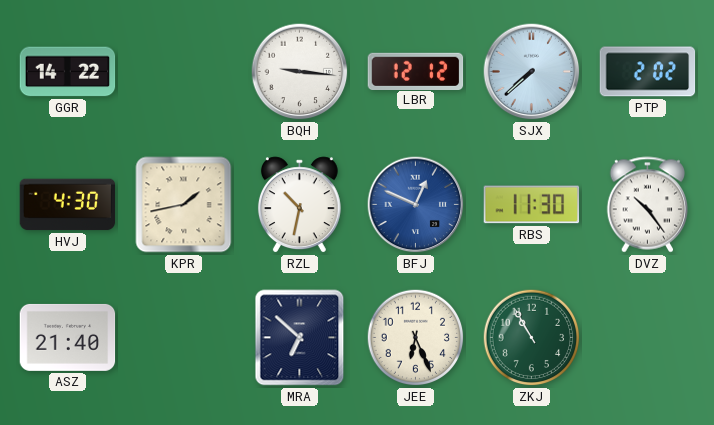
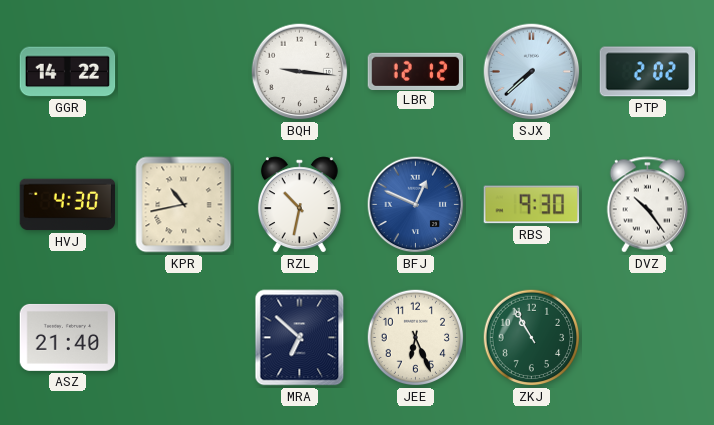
KPR: 1:43 -> 10:43 (184, 205)
RBS: 11:30 -> 9:30 (532, 205)
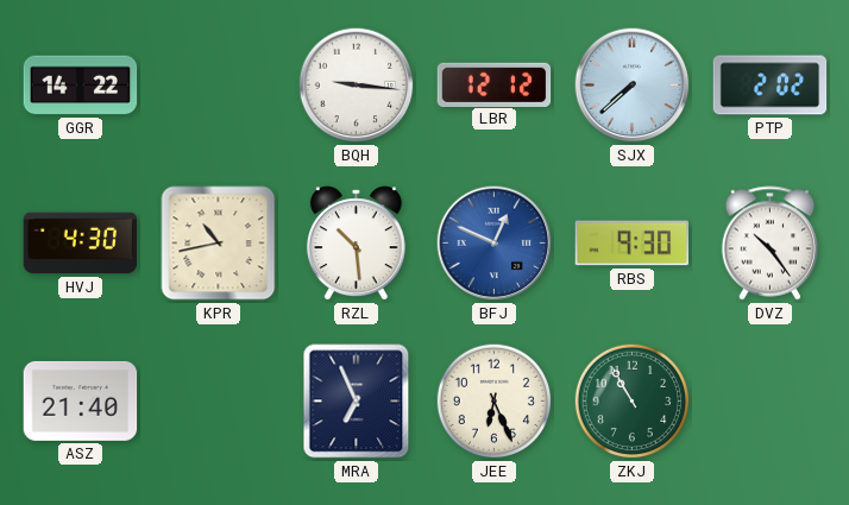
RZL: 10:32 -> 10:29 (356, 244)
MRA: 6:52 -> 6:56 (357, 402)
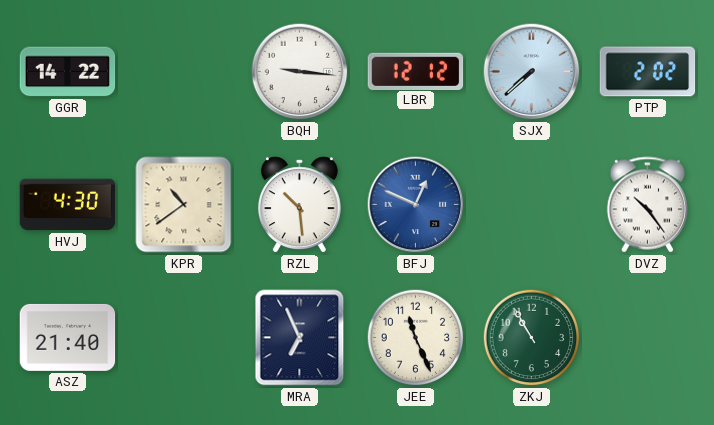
KPR: 10:43 -> 10:39 (184, 205)
RBS: 9:30 -> none (633, 244)
JEE: 6:26 -> 11:26 (416, 338)
